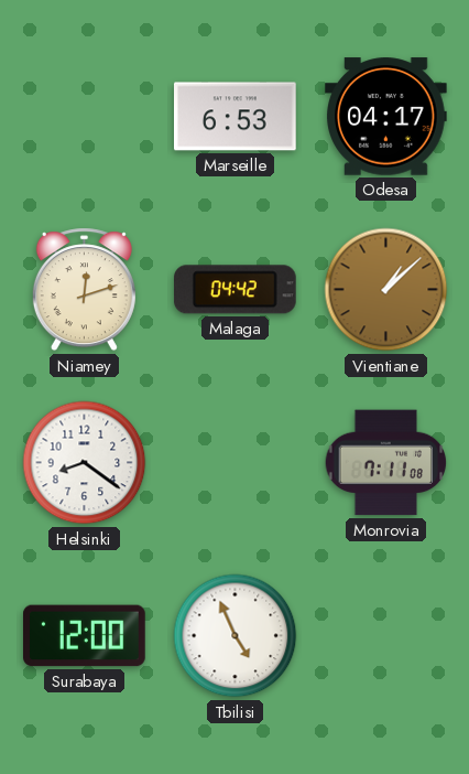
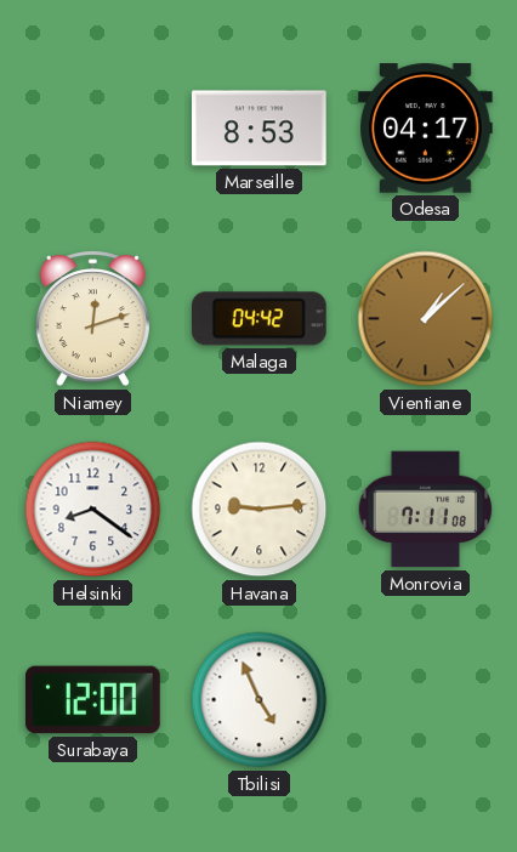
Marseille: 6:53 -> 8:53 (260, 129)
Havana: none -> 9:14 (260, 510)
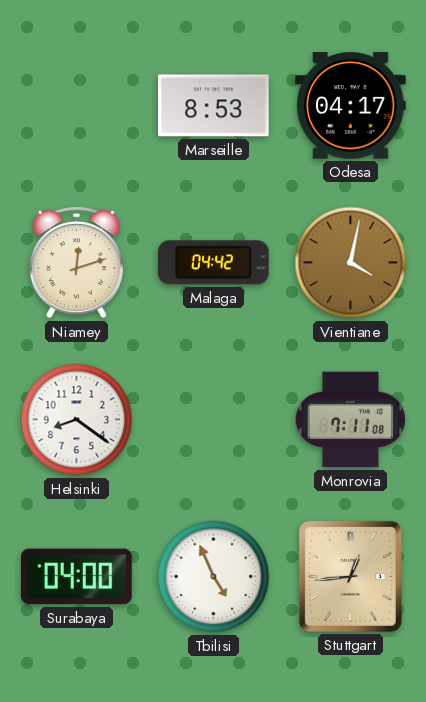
Vientiane: 1:08 -> 4:02 (351, 263)
Havana: 9:14 -> none (260, 510)
Surabaya: 12:00 -> 04:00 (77, 577)
Stuttgart: none -> 12:44 (350, 576)
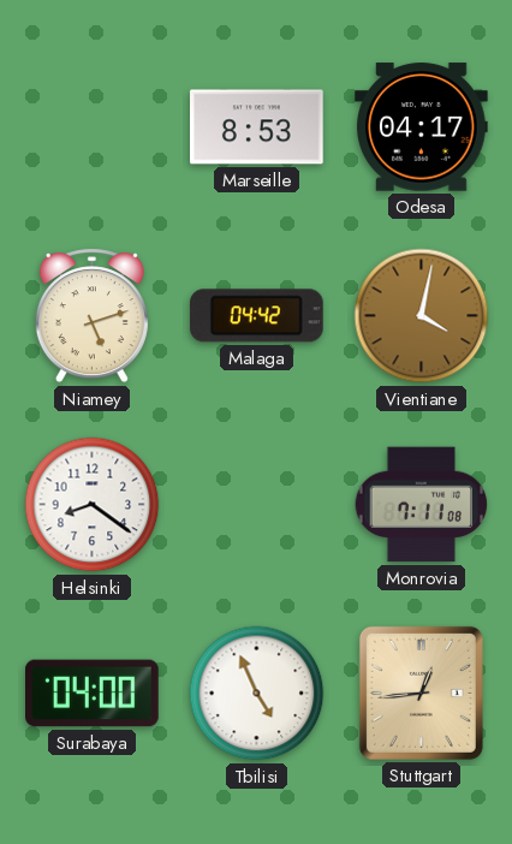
Niamey: 12:12 -> 5:12 (91, 316)
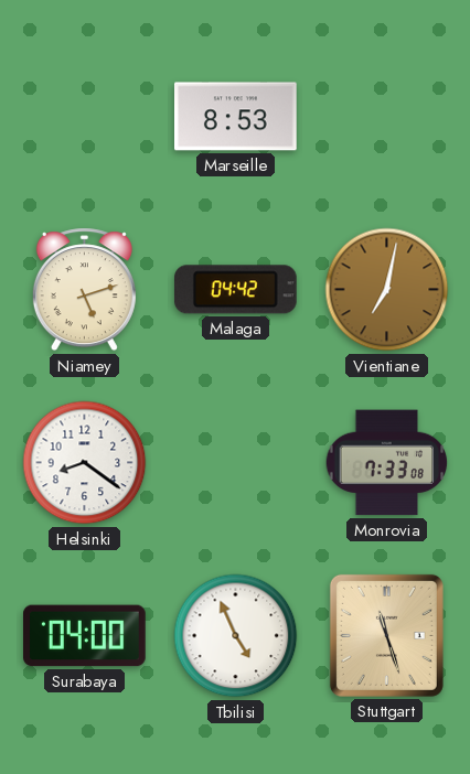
Odesa: 04:17 -> none (422, 127)
Vientiane: 4:02 -> 7:02 (387, 290)
Monrovia: 7:11 -> 7:33 (387, 463)
Stuttgart: 12:44 -> 11:27 (386, 635)
